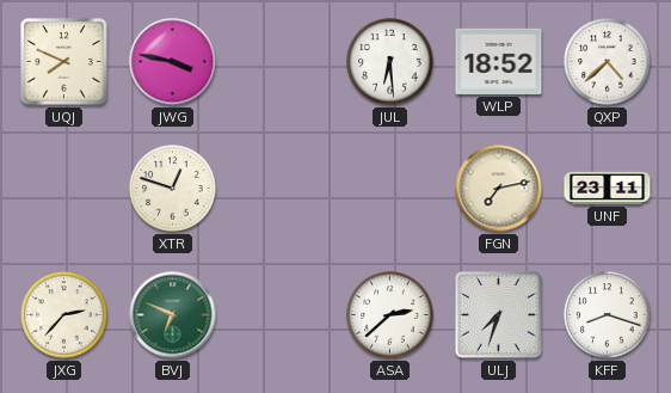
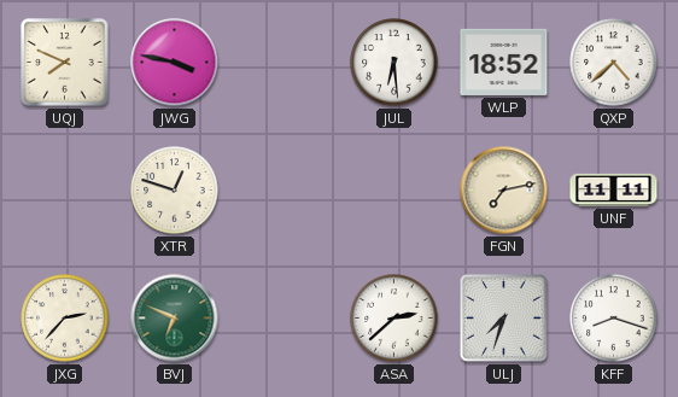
UNF: 23:11 -> 11:11 (614, 189)
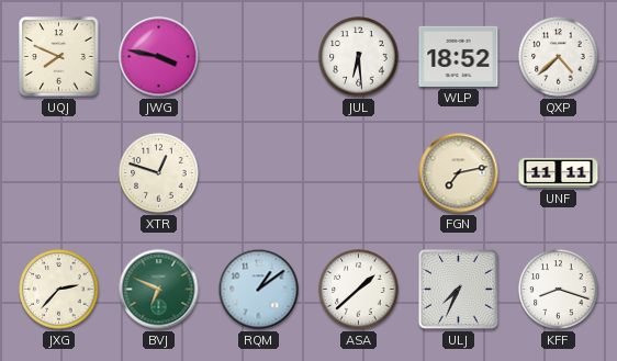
RQM: none -> 1:09 (259, 290)
ASA: 2:38 -> 1:38 (359, 290)
ULJ: 7:33 -> 7:34 (459, 290)
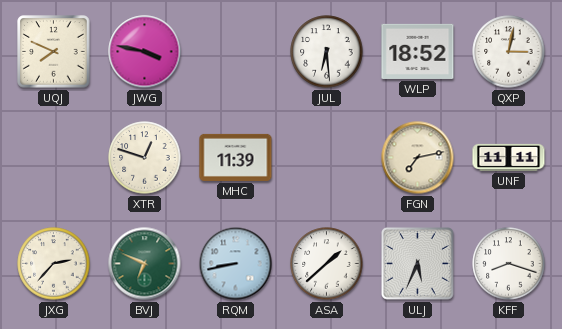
QXP: 4:38 -> 3:02 (509, 52)
MHC: none -> 11:39 (236, 157)
RQM: 1:09 -> 8:43 (236, 264)
ULJ: 7:34 -> 5:34 (418, 264)
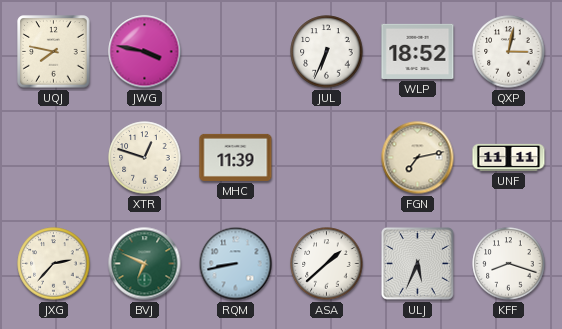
UQJ: 7:49 -> 7:47 (54, 52)
JUL: 6:29 -> 6:34 (327, 52)
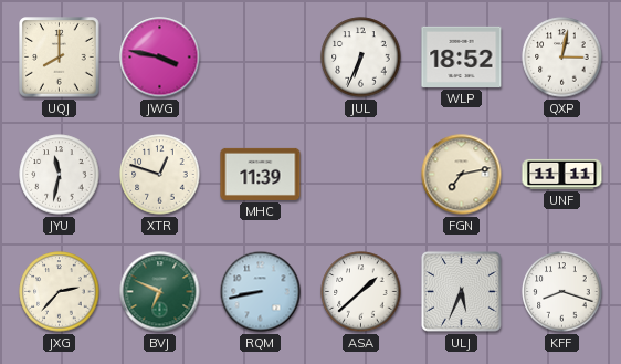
UQJ: 7:47 -> 8:00 (60, 58)
JYU: none -> 11:32 (60, 175)
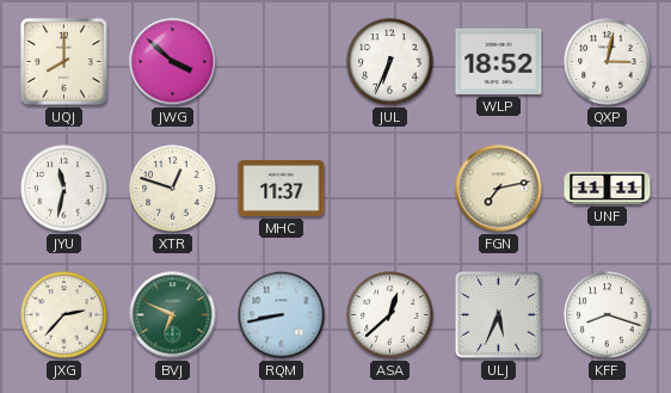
JWG: 3:47 -> 3:52 (173, 62)
MHC: 11:39 -> 11:37 (282, 188)
ASA: 1:38 -> 12:38 (390, 315)
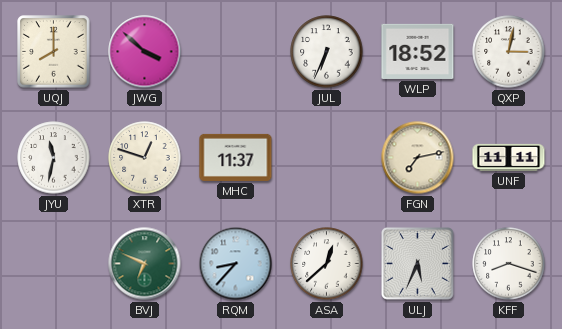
JXG: 2:37 -> none (64, 315)
RQM: 8:43 -> 8:37 (236, 264)
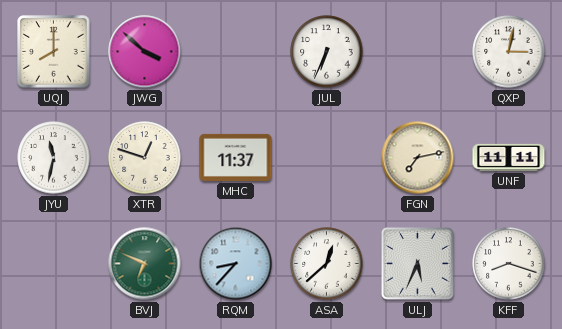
WLP: 18:52 -> none (418, 51)
